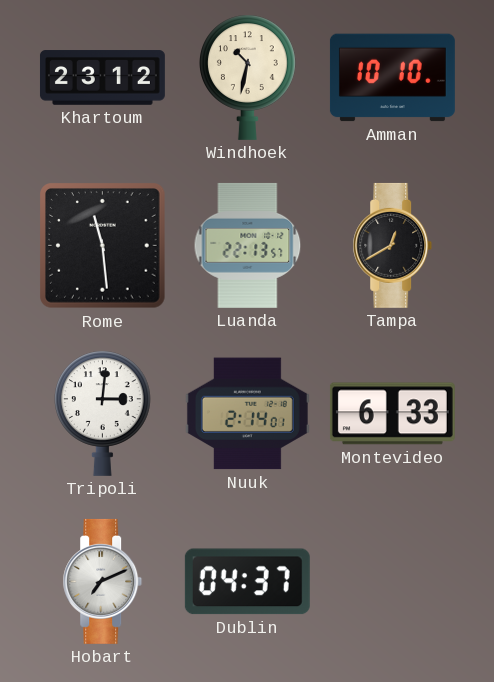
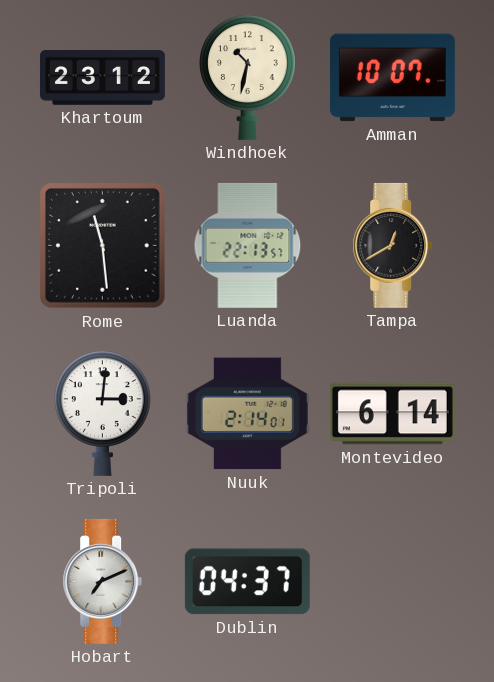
Amman: 10:10 -> 10:07 (392, 78)
Montevideo: 6:33 -> 6:14 (392, 414)
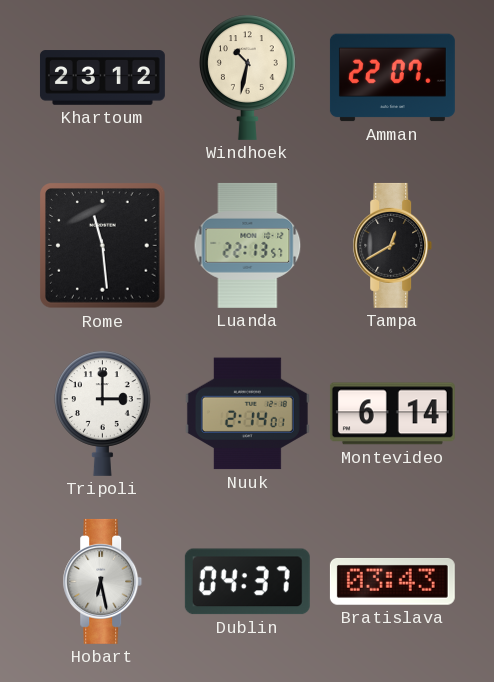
Amman: 10:07 -> 22:07 (392, 78)
Tripoli: 3:01 -> 3:00 (103, 413)
Hobart: 7:11 -> 6:28 (103, 581)
Bratislava: none -> 03:43 (392, 581)
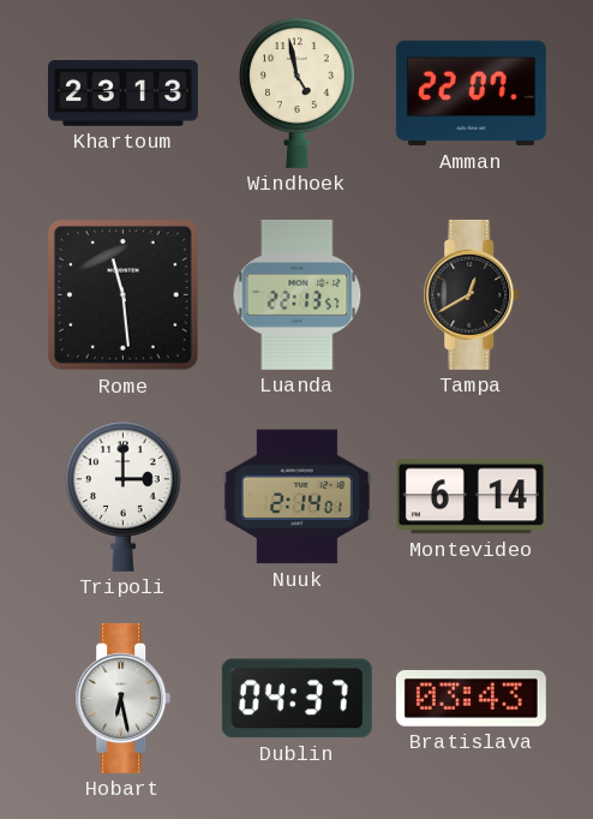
Khartoum: 23:12 -> 23:13 (122, 94)
Windhoek: 10:32 -> 4:58 (298, 92)
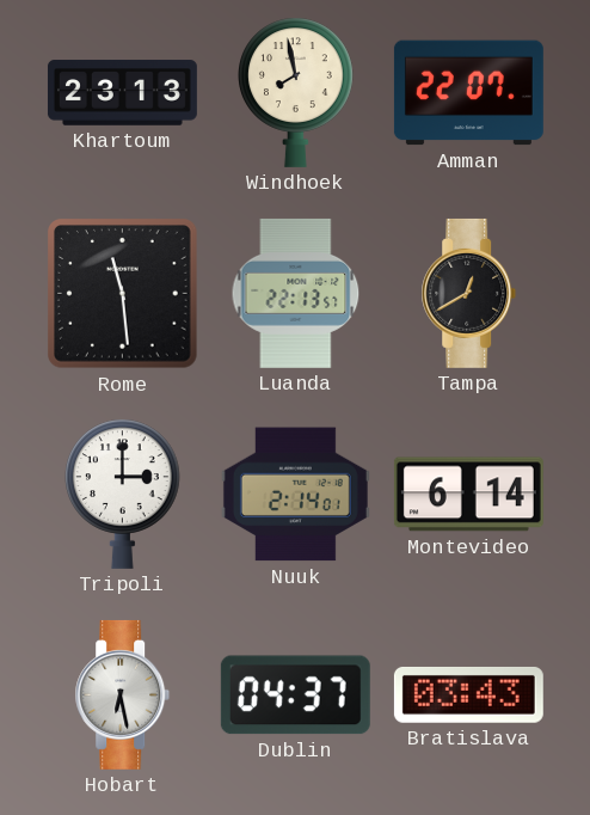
Windhoek: 4:58 -> 7:58 (296, 92)
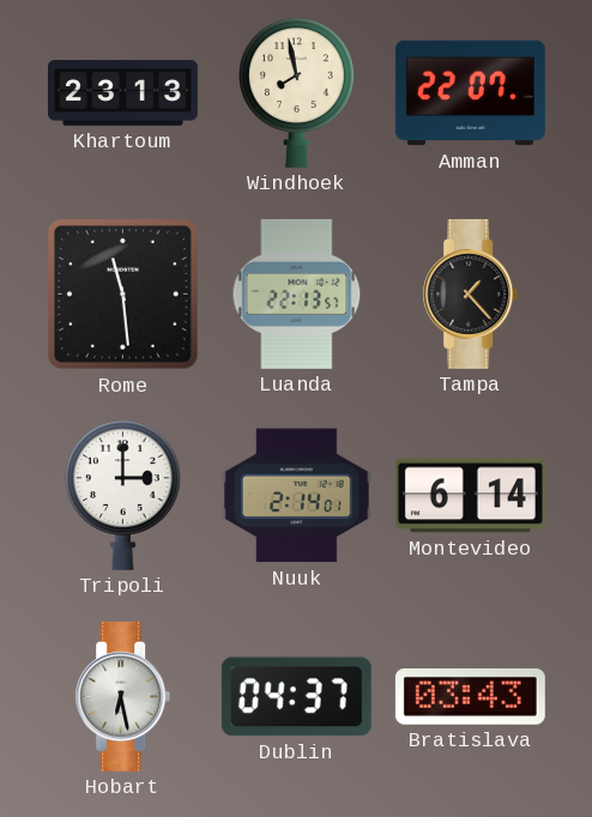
Tampa: 12:40 -> 1:23 (471, 293)
